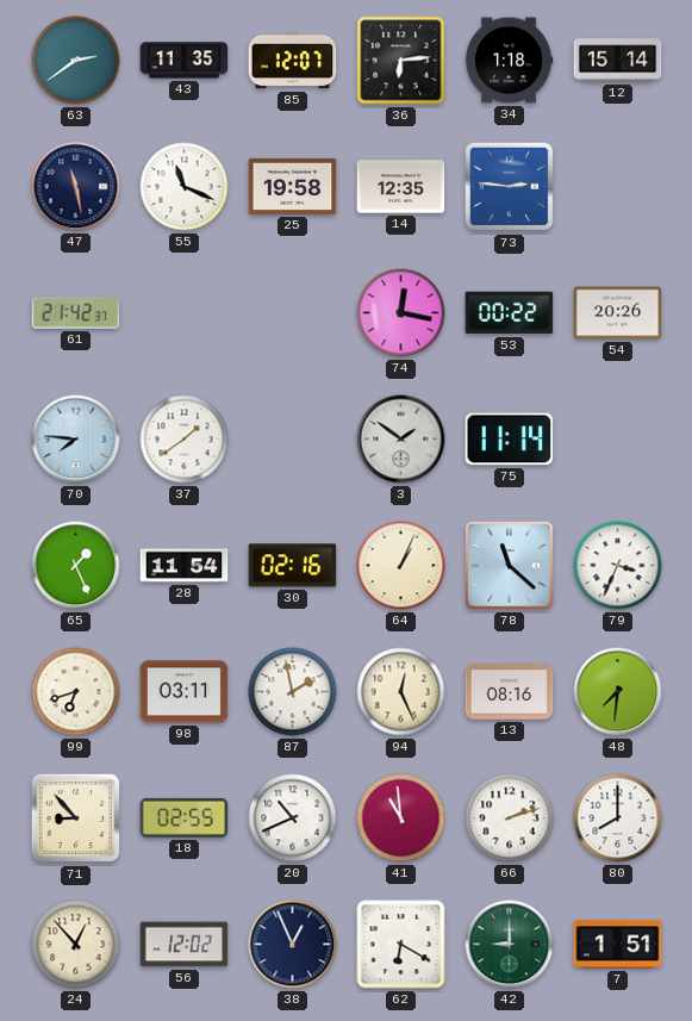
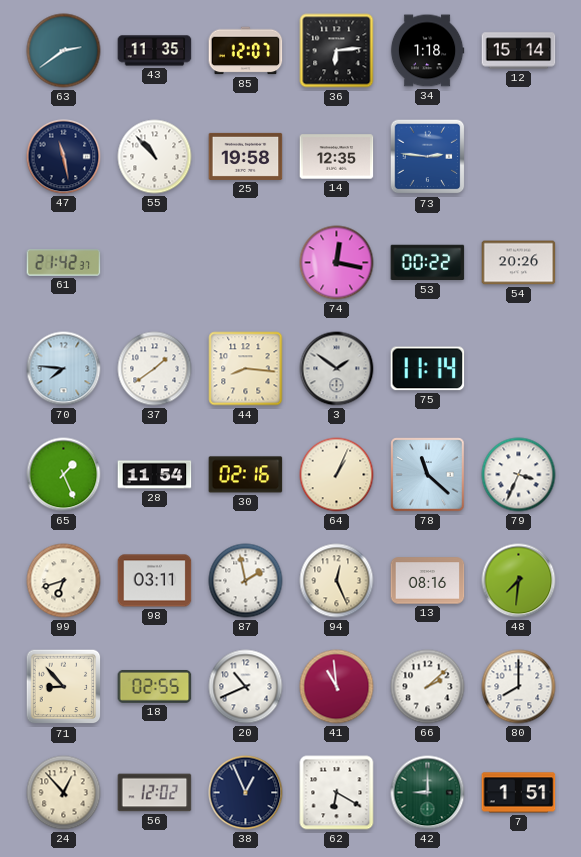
55: 11:19 -> 10:53 (155, 157)
44: none -> 8:16 (246, 369)
66: 2:12 -> 2:08 (428, 687)
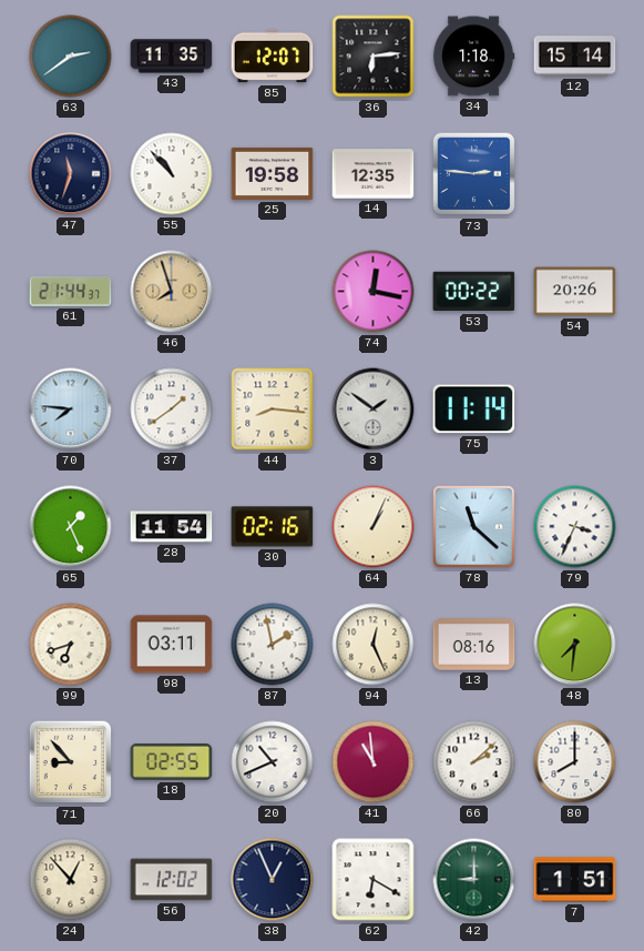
47: 11:28 -> 11:33 (71, 174)
61: 21:42 -> 21:44 (71, 292)
46: none -> 7:57 (172, 292)
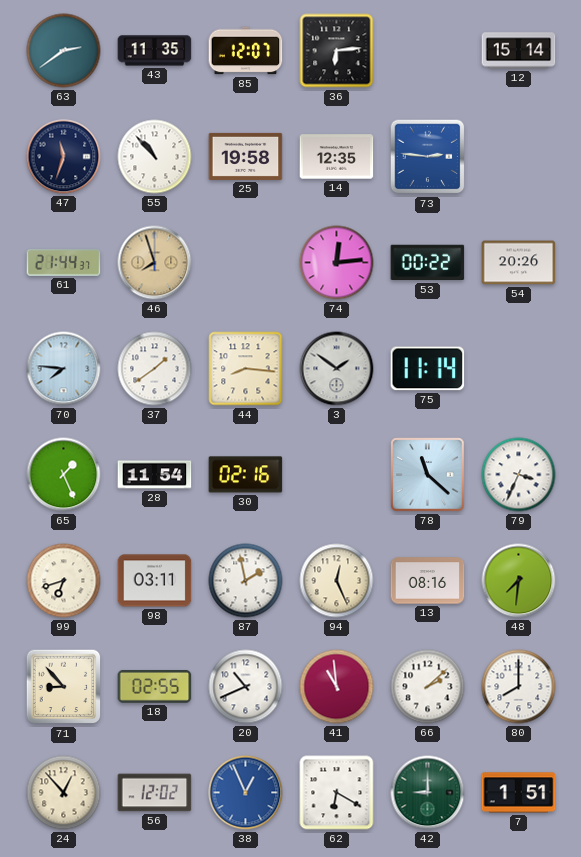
34: 1:18 -> none (473, 57)
74: 12:17 -> 12:14 (337, 263)
64: 1:04 -> none (374, 527)
38 dial: navy -> blue (246, 793)
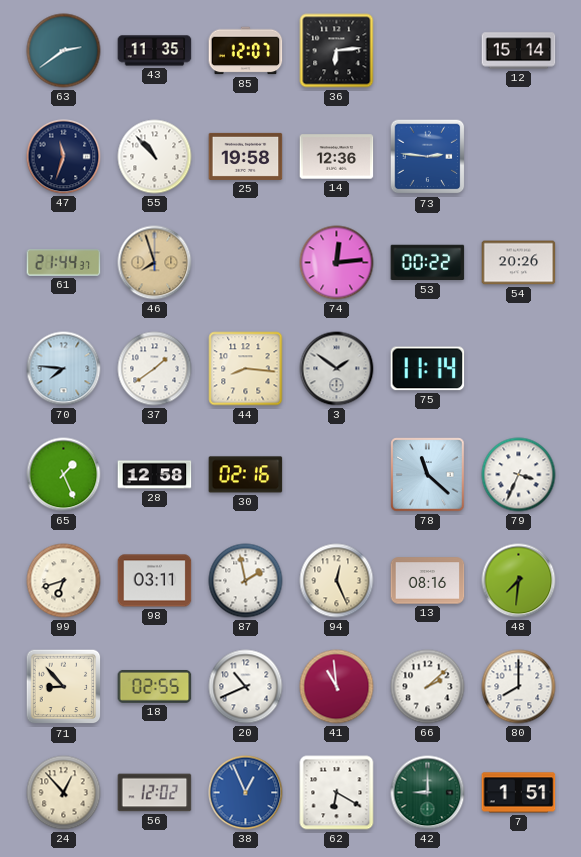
14: 12:35 -> 12:36 (337, 157)
28: 11:54 -> 12:58 (155, 475)
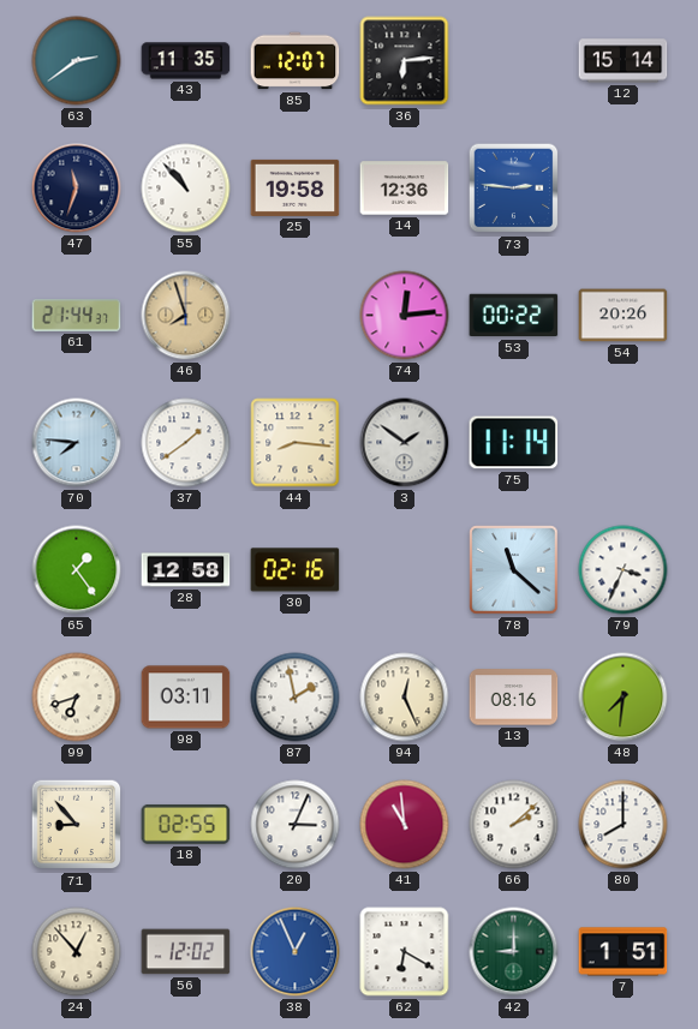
65: 1:26 -> 1:24 (77, 570)
20: 10:41 -> 3:04 (296, 825)
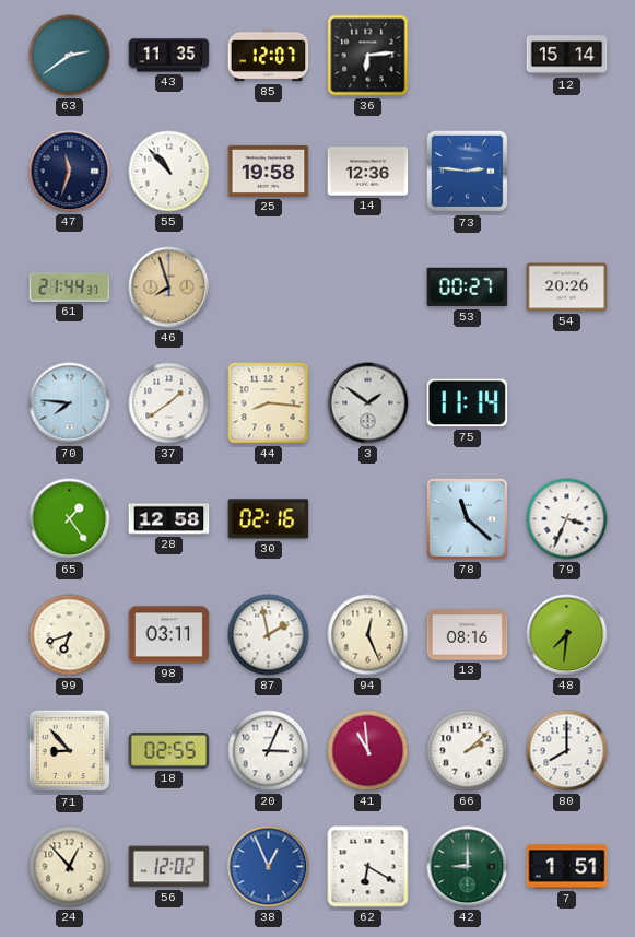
74: 12:14 -> none (405, 316)
53: 00:22 -> 00:27 (468, 288)
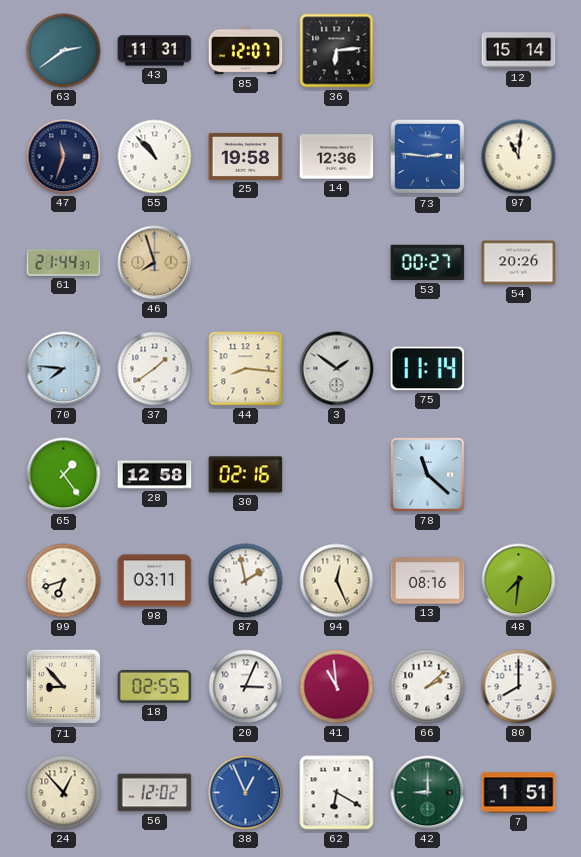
43: 11:35 -> 11:31 (155, 51)
97: none -> 11:01 (519, 157)
79: 3:34 -> none (567, 519)
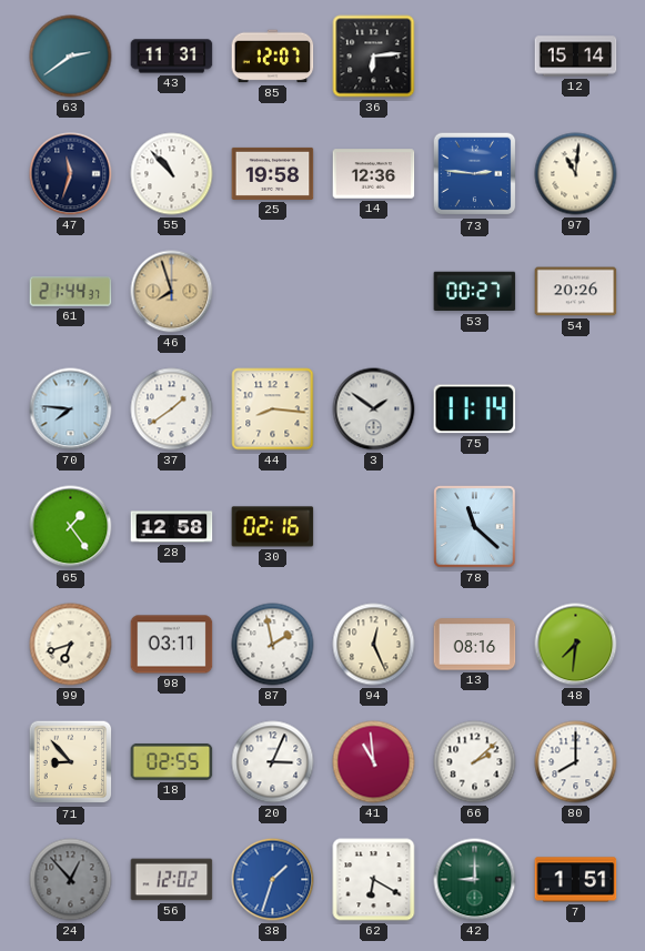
24 dial: cream -> grey (71, 880)
38: 12:56 -> 1:33 (273, 880)
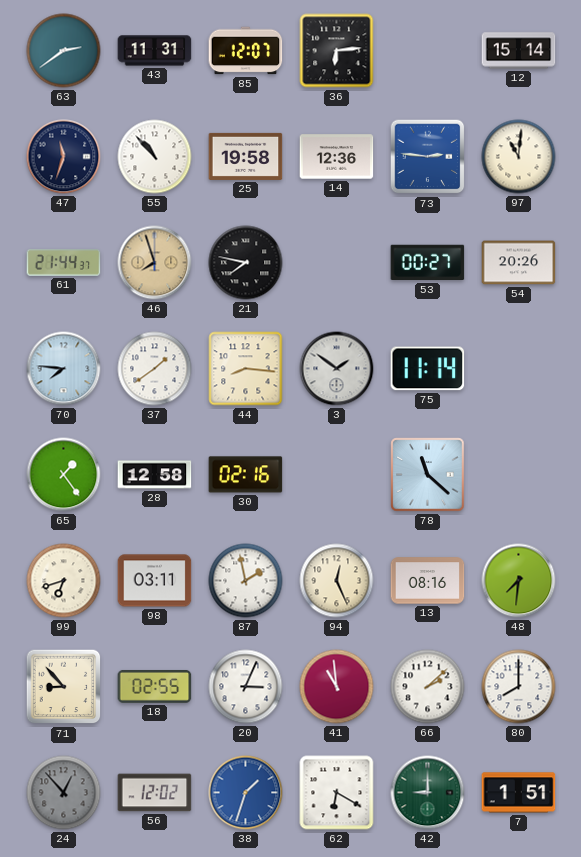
21: none -> 7:47 (246, 263)
